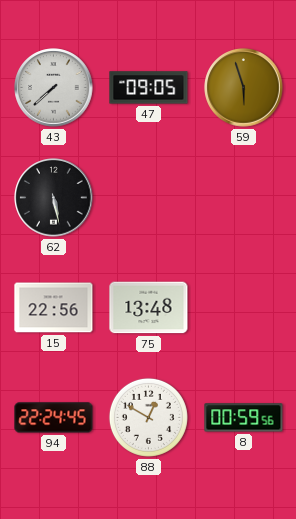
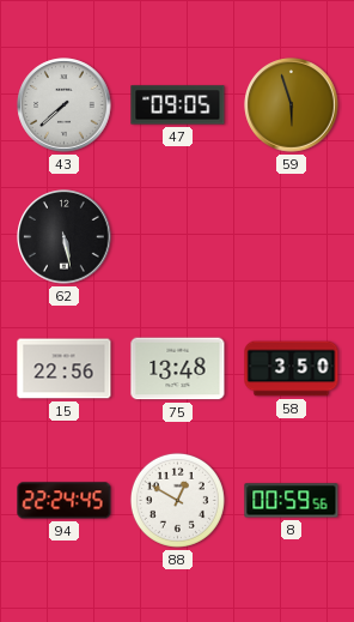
58: none -> 3:50 (292, 369)
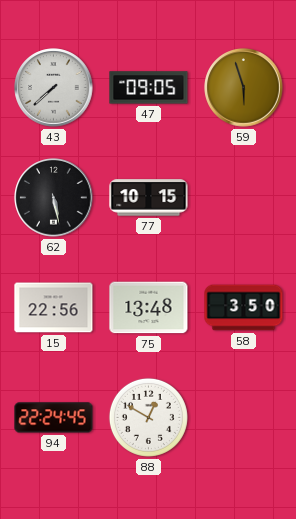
77: none -> 10:15 (149, 198)
8: 00:59 -> none (292, 501)
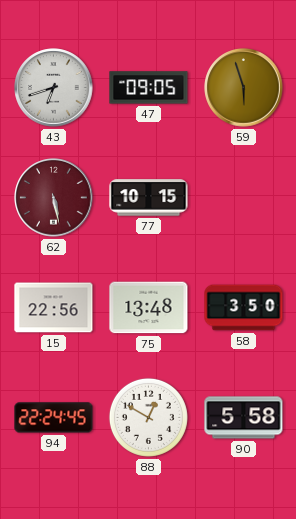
43: 7:38 -> 6:42 (54, 88)
62 dial: black -> burgundy (54, 198)
90: none -> 5:58 (244, 418)
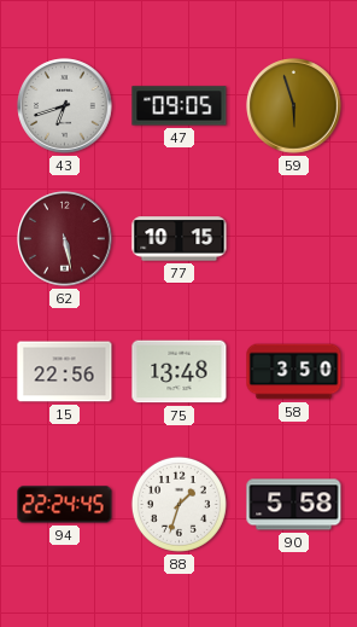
88: 12:50 -> 1:33 (178, 504)
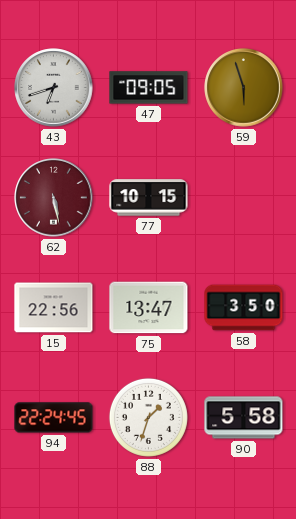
75: 13:48 -> 13:47 (149, 308)
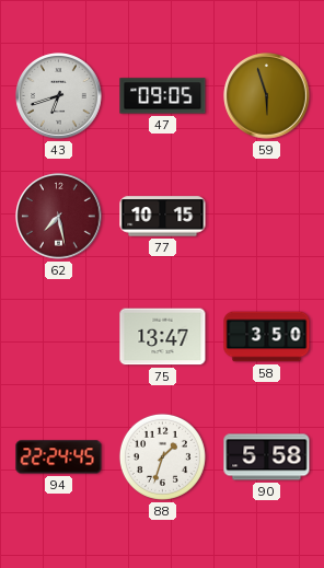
62: 5:28 -> 7:28 (59, 217)
15: 22:56 -> none (54, 308)
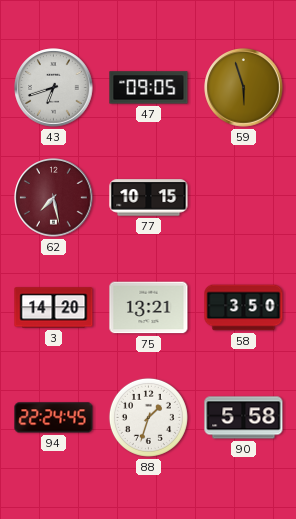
3: none -> 14:20 (54, 308)
75: 13:47 -> 13:21 (149, 308)
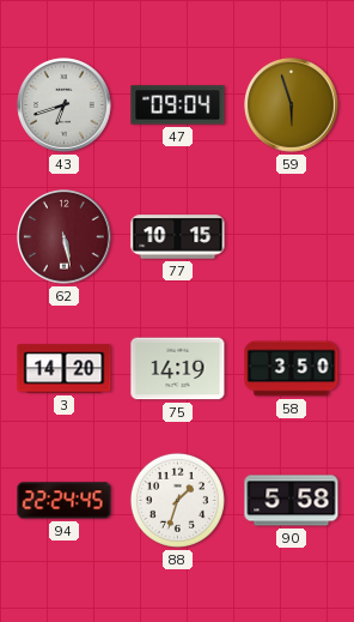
47: 09:05 -> 09:04 (178, 105)
62: 7:28 -> 5:28 (65, 237)
75: 13:21 -> 14:19 (178, 369)
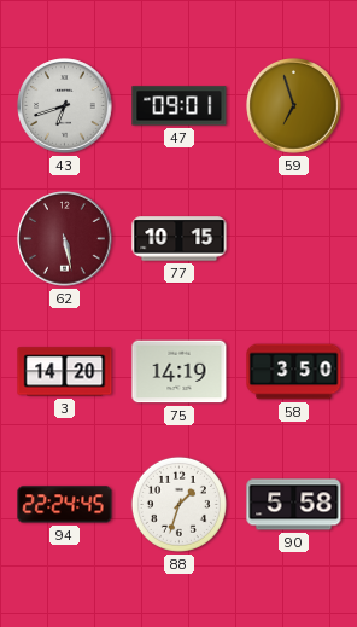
47: 09:04 -> 09:01 (180, 106)
59: 5:57 -> 6:57 (294, 106)
